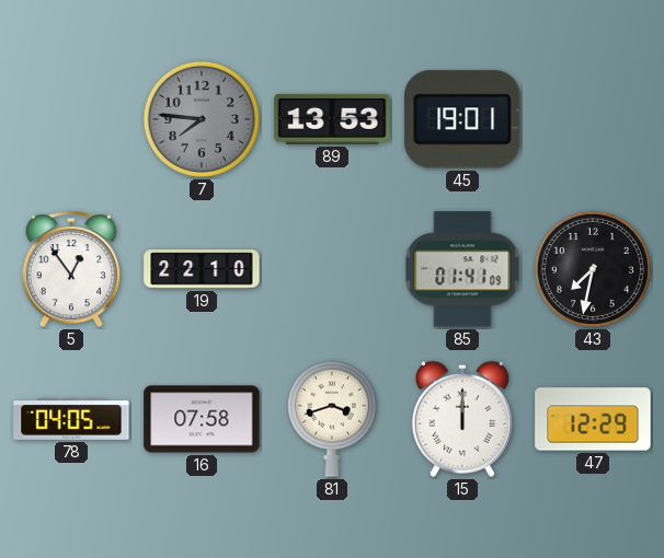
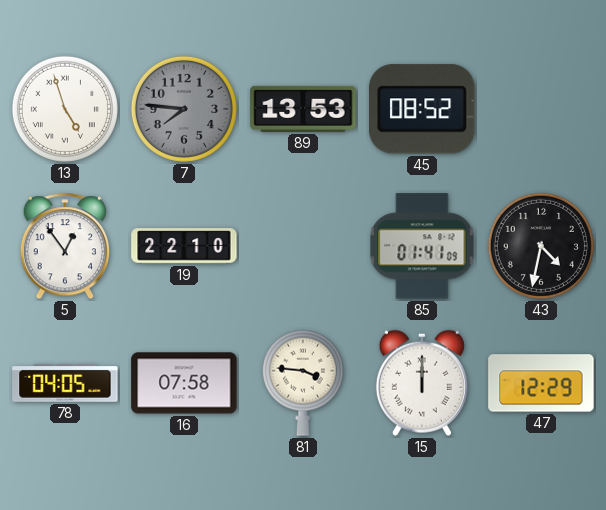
13: none -> 4:57 (65, 109)
45: 19:01 -> 08:52 (422, 109)
43: 7:32 -> 4:32 (541, 246)
81: 3:42 -> 3:46 (303, 383)
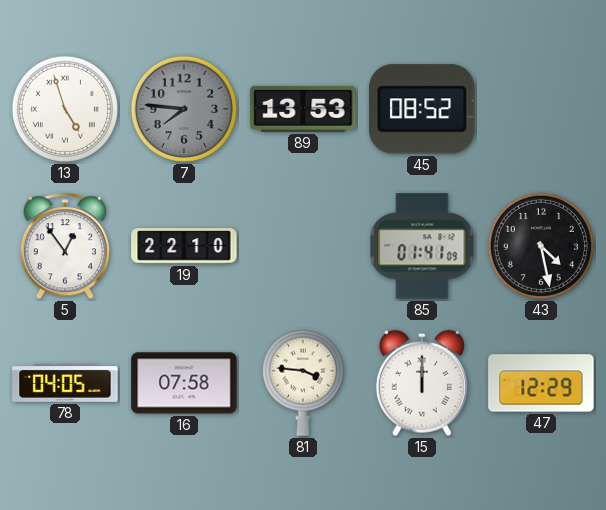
43: 4:32 -> 4:28 (541, 246)
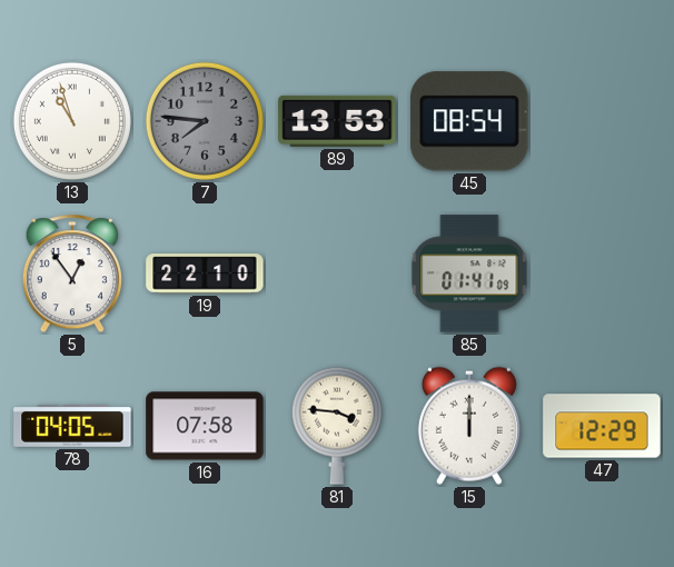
13: 4:57 -> 10:57 (72, 121)
45: 08:52 -> 08:54 (469, 121)
43: 4:28 -> none (541, 246)
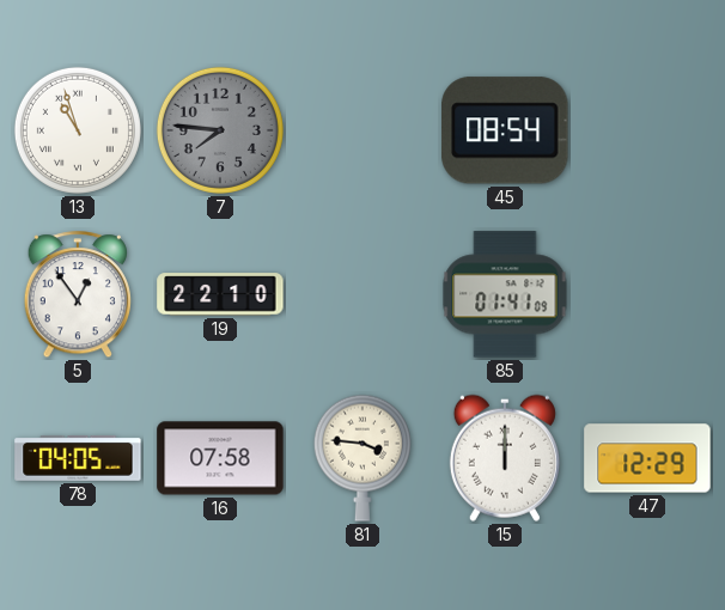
89: 13:53 -> none (337, 121)
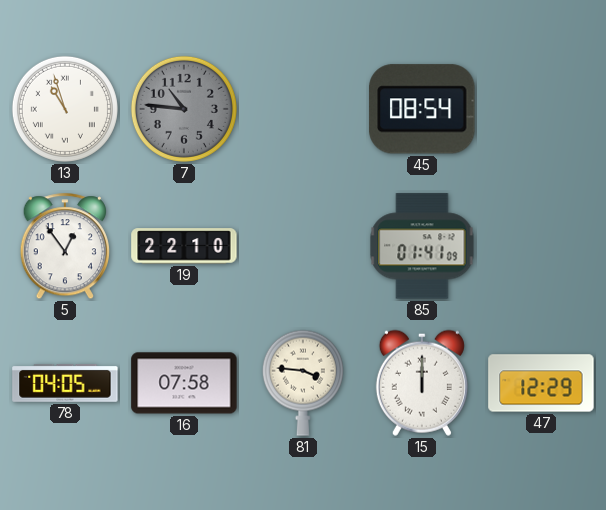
7: 7:46 -> 10:46 (184, 109)
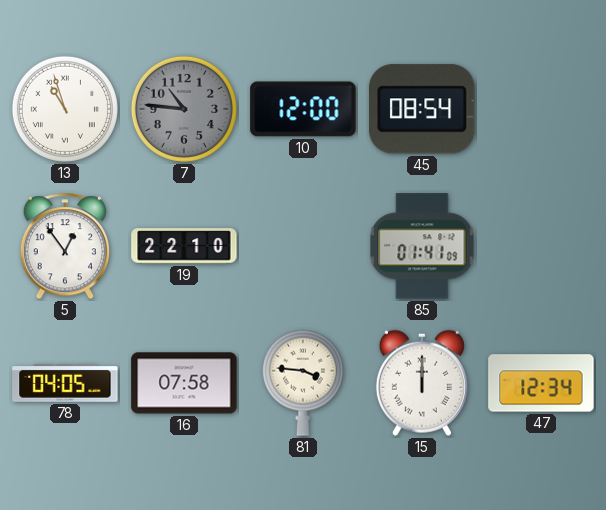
10: none -> 12:00 (303, 109)
47: 12:29 -> 12:34 (541, 383)
